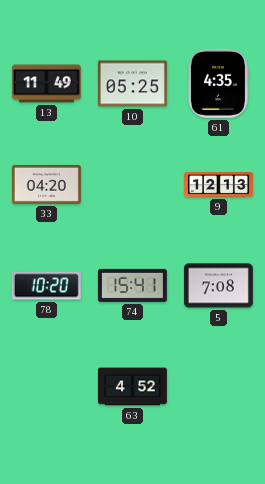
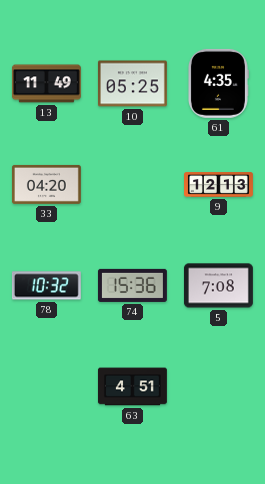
78: 10:20 -> 10:32 (46, 286)
74: 15:41 -> 15:36 (132, 285)
63: 4:52 -> 4:51 (132, 387)
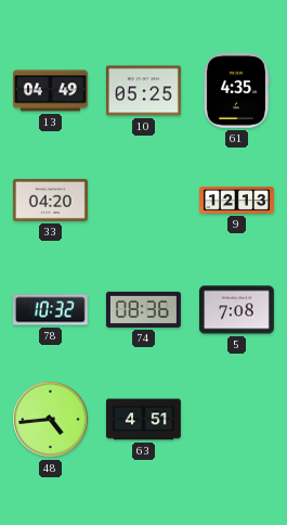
13: 11:49 -> 04:49 (50, 91)
74: 15:36 -> 08:36 (143, 309)
48: none -> 4:44 (51, 420)
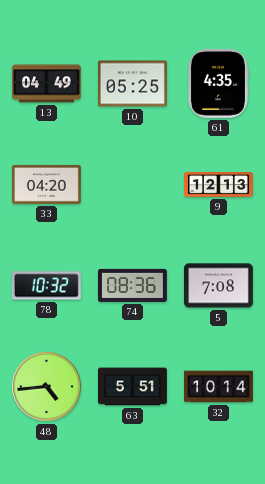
63: 4:51 -> 5:51 (132, 387)
32: none -> 10:14 (219, 387)
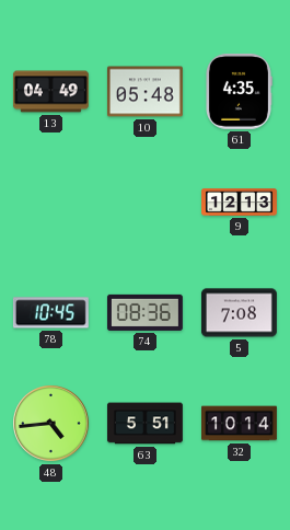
10: 05:25 -> 05:48 (144, 92)
33: 04:20 -> none (46, 184)
78: 10:32 -> 10:45 (50, 313)
